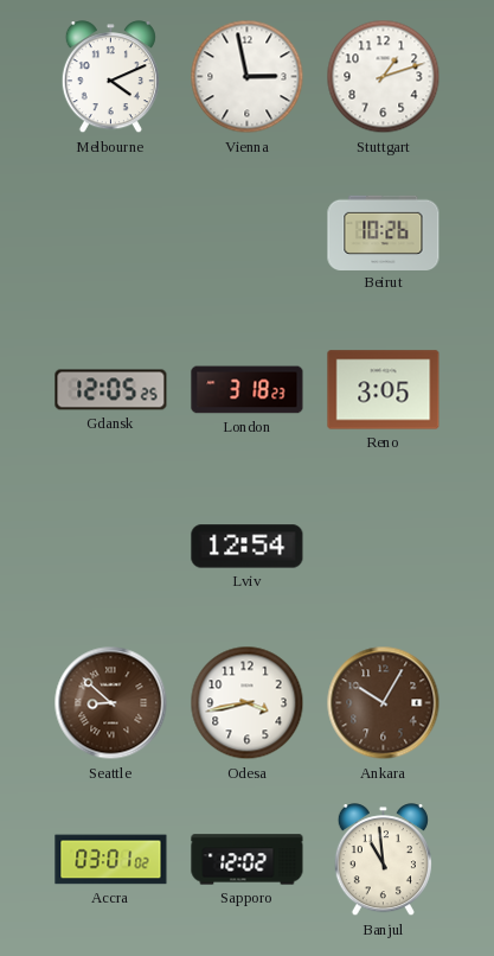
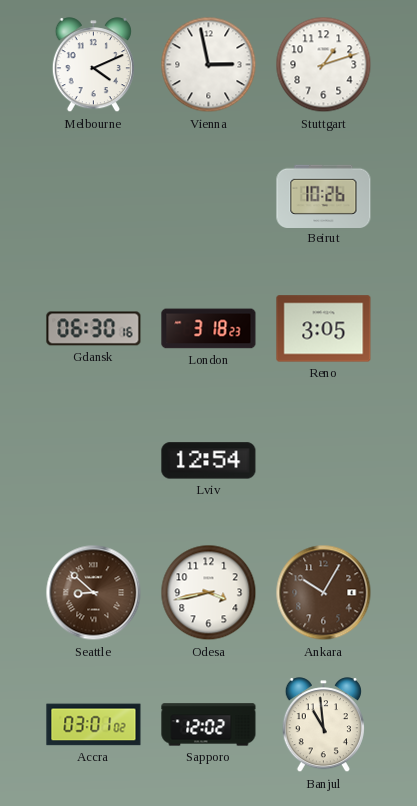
Gdansk: 12:05 -> 06:30 (94, 329)
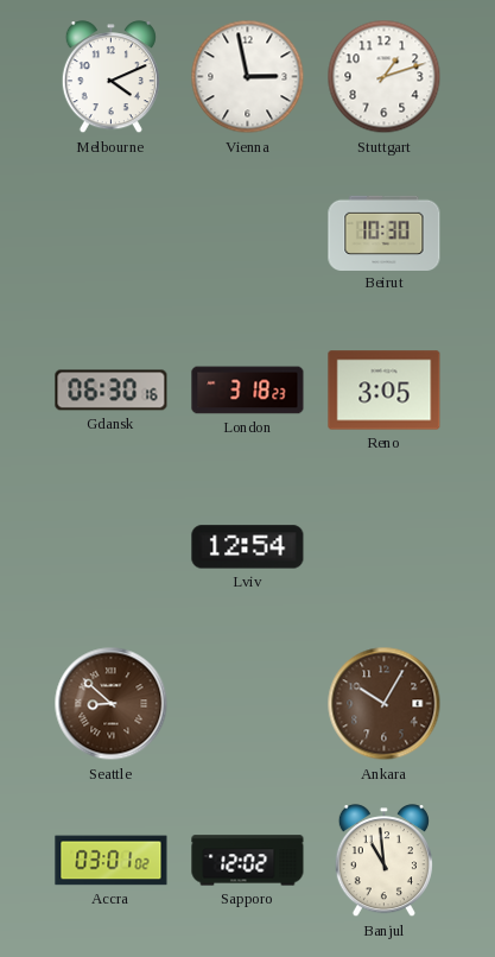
Beirut: 10:26 -> 10:30 (385, 233)
Odesa: 3:43 -> none (209, 593)
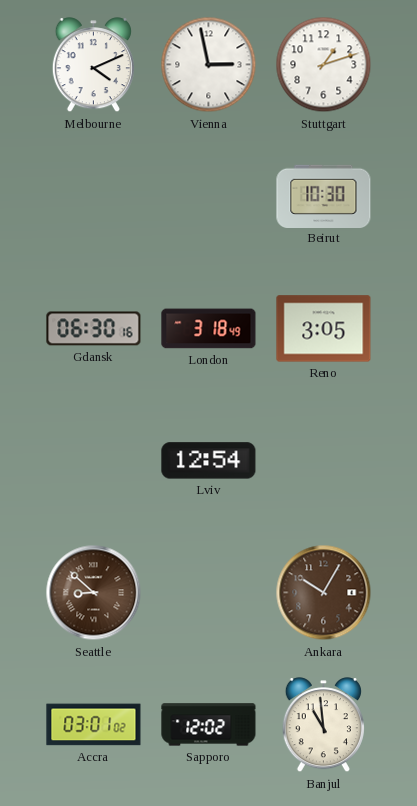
London: 3:18:23 -> 3:18:49 (209, 329)
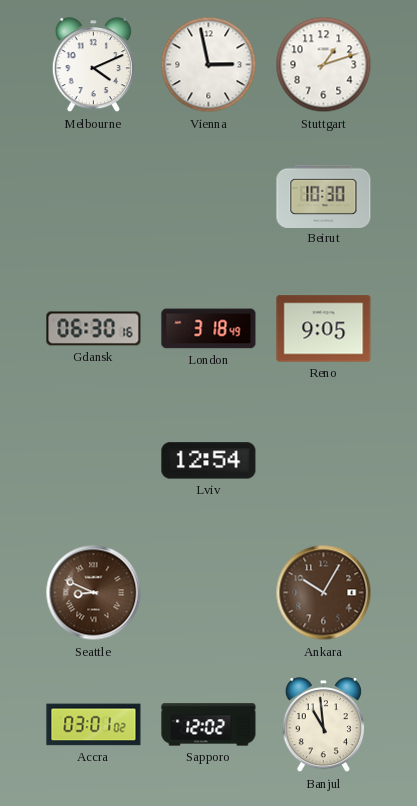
Reno: 3:05 -> 9:05 (324, 329)
Seattle: 8:52 -> 8:49 (94, 593)
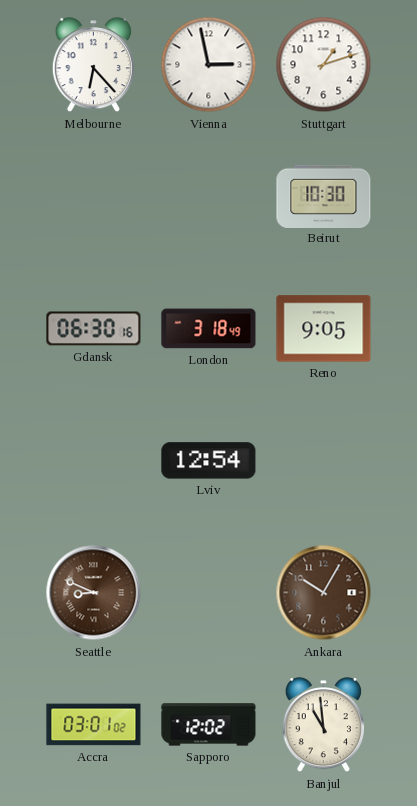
Melbourne: 4:11 -> 6:23 (93, 65)
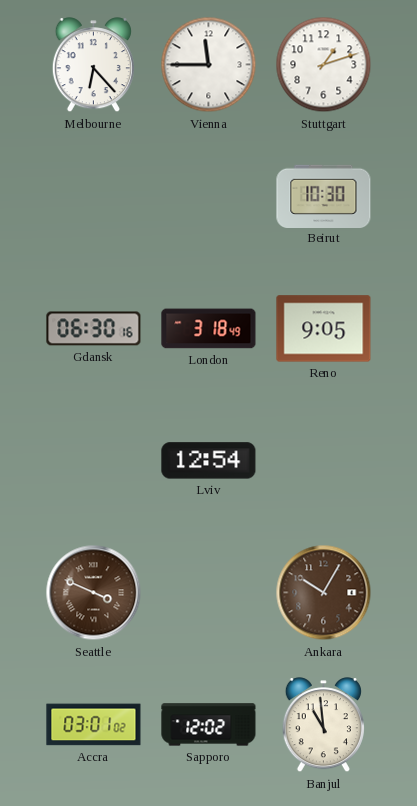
Vienna: 2:58 -> 11:45 (209, 65)
Seattle: 8:49 -> 3:49 (94, 593)
